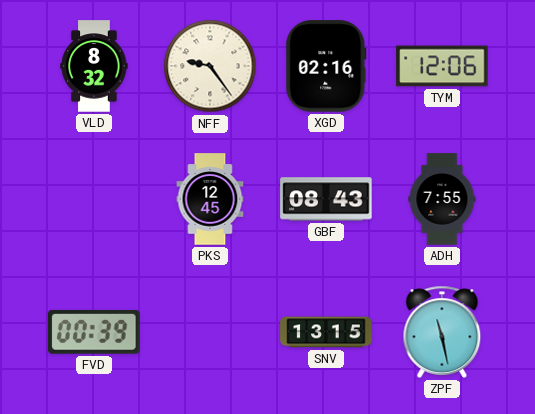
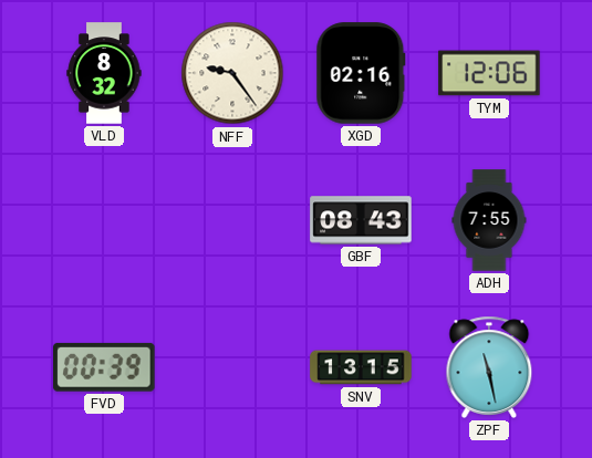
PKS: 12:45 -> none (210, 199)
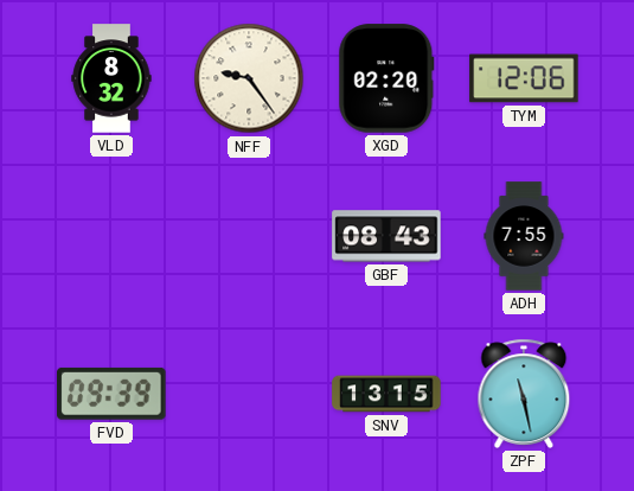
XGD: 02:16 -> 02:20 (386, 78)
FVD: 00:39 -> 09:39 (113, 394)
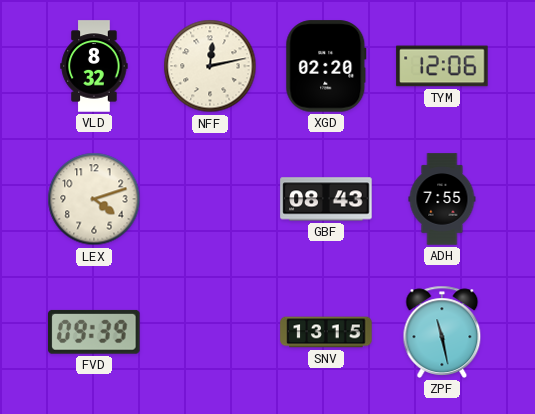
NFF: 9:24 -> 12:13 (210, 66)
LEX: none -> 4:12 (94, 199)
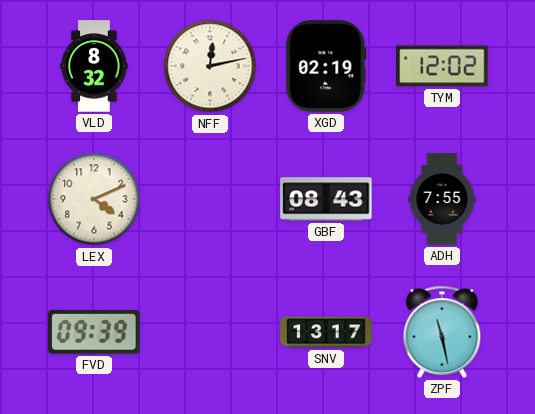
XGD: 02:20 -> 02:19 (326, 66)
TYM: 12:06 -> 12:02 (442, 66)
LEX: 4:12 -> 4:11 (94, 199)
SNV: 13:15 -> 13:17 (326, 332)
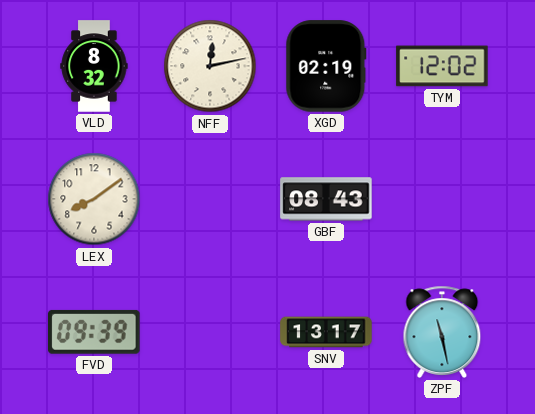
LEX: 4:11 -> 8:09 (94, 199)
ADH: 7:55 -> none (442, 199)
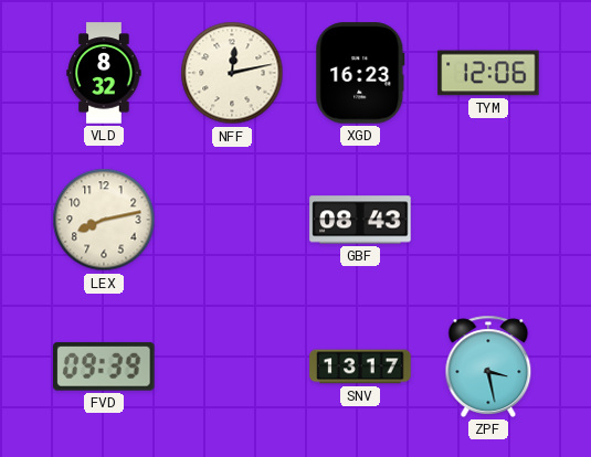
XGD: 02:19 -> 16:23 (360, 73)
TYM: 12:02 -> 12:06 (488, 73)
LEX: 8:09 -> 8:13 (104, 220)
ZPF: 11:28 -> 3:28 (488, 366)
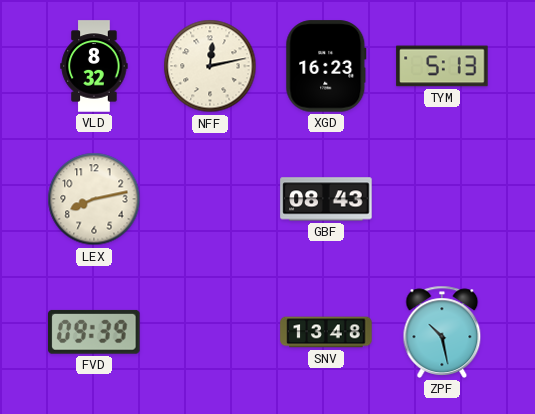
TYM: 12:06 -> 5:13 (442, 66)
SNV: 13:17 -> 13:48 (326, 332)
ZPF: 3:28 -> 10:28 (442, 332)
